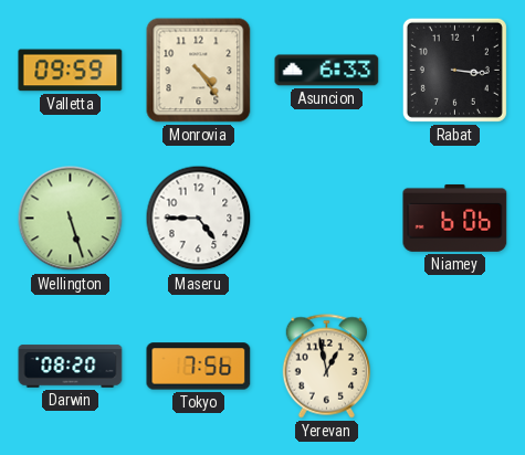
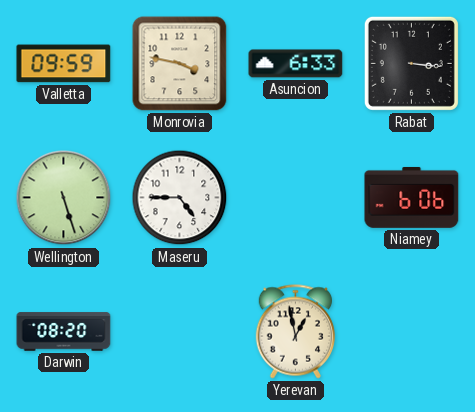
Monrovia: 4:24 -> 3:47 (180, 64)
Tokyo: 7:56 -> none (199, 367)
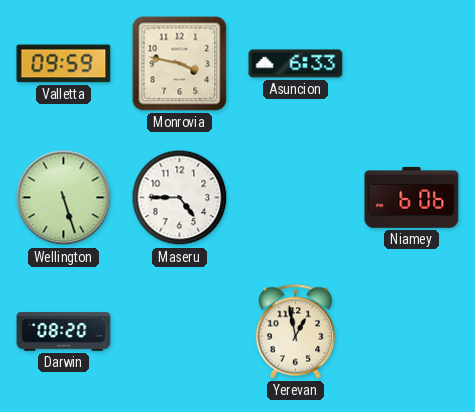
Rabat: 3:16 -> none (411, 63)
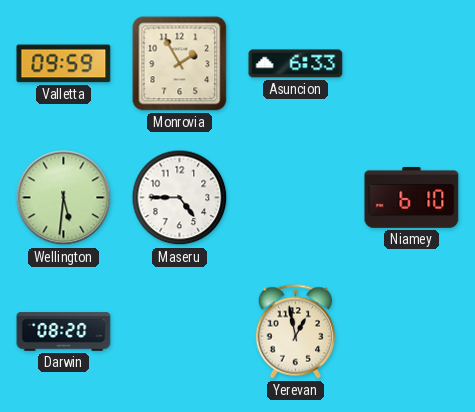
Monrovia: 3:47 -> 1:55 (180, 64)
Wellington: 5:27 -> 5:31 (64, 198)
Niamey: 6:06 -> 6:10 (412, 197)
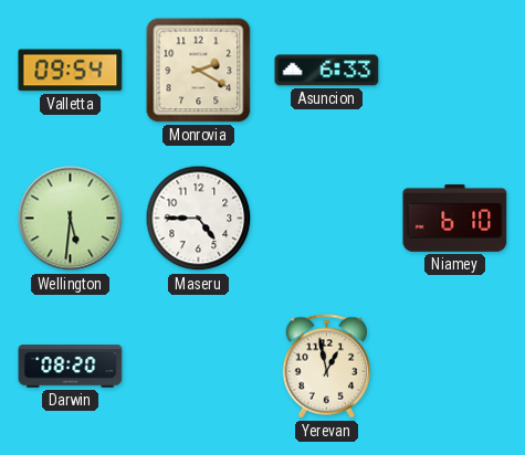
Valletta: 09:59 -> 09:54 (71, 71)
Monrovia: 1:55 -> 2:20 (199, 71)
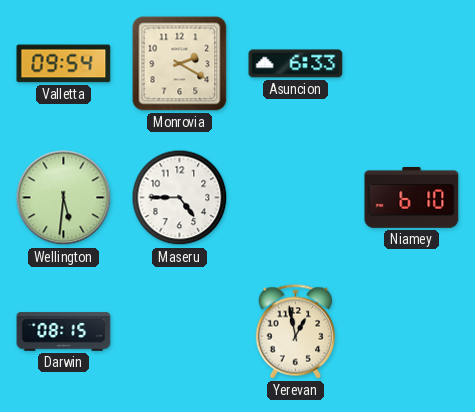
Darwin: 08:20 -> 08:15 (64, 332)
